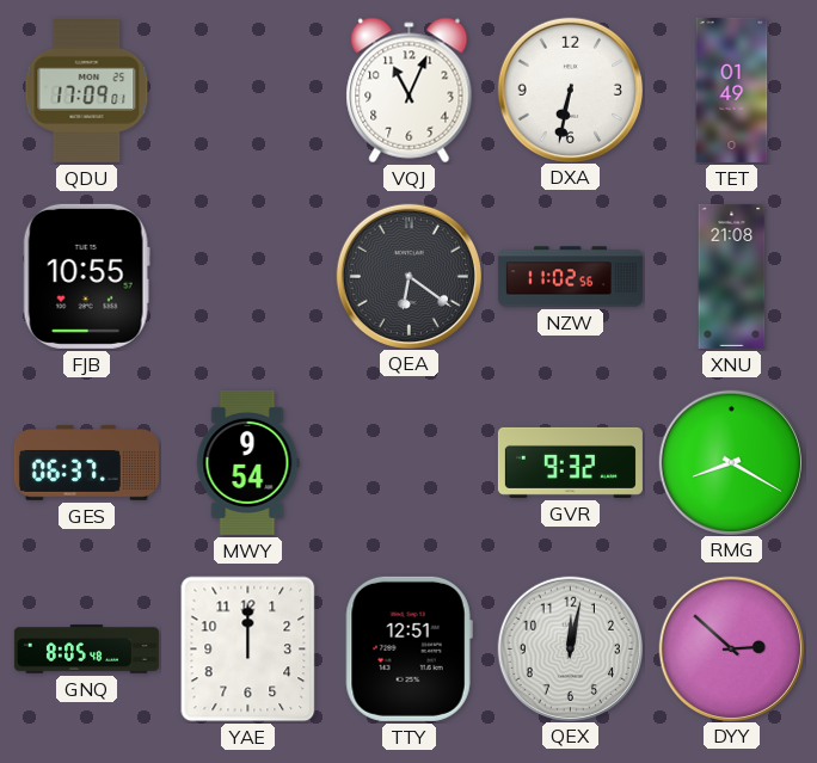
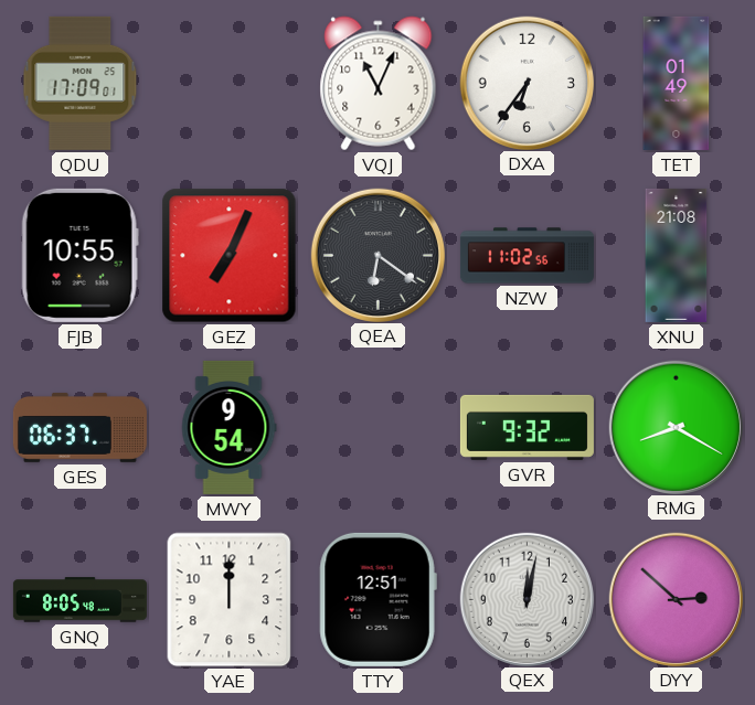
DXA: 6:32 -> 6:36 (527, 83)
GEZ: none -> 7:04 (230, 256)
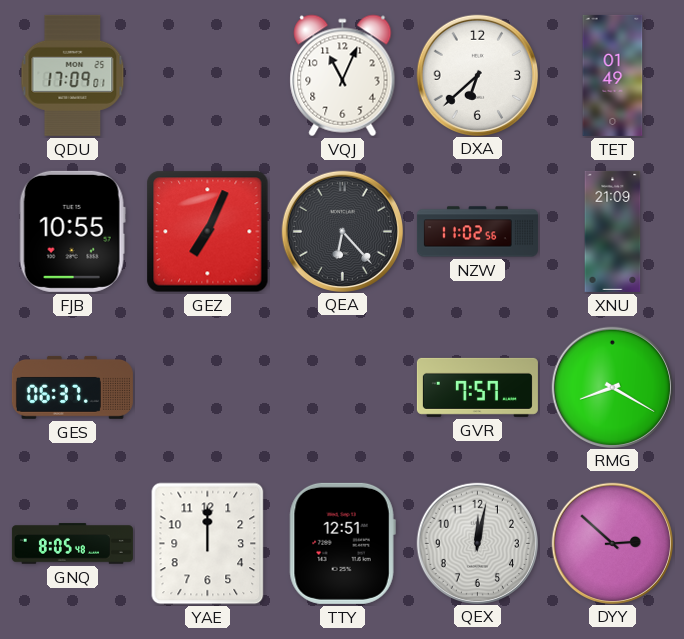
DXA: 6:36 -> 6:38 (477, 75)
QEA: 6:21 -> 6:23 (342, 231)
XNU: 21:08 -> 21:09 (613, 231)
MWY: 9:54 -> none (230, 427)
GVR: 9:32 -> 7:57 (477, 387)
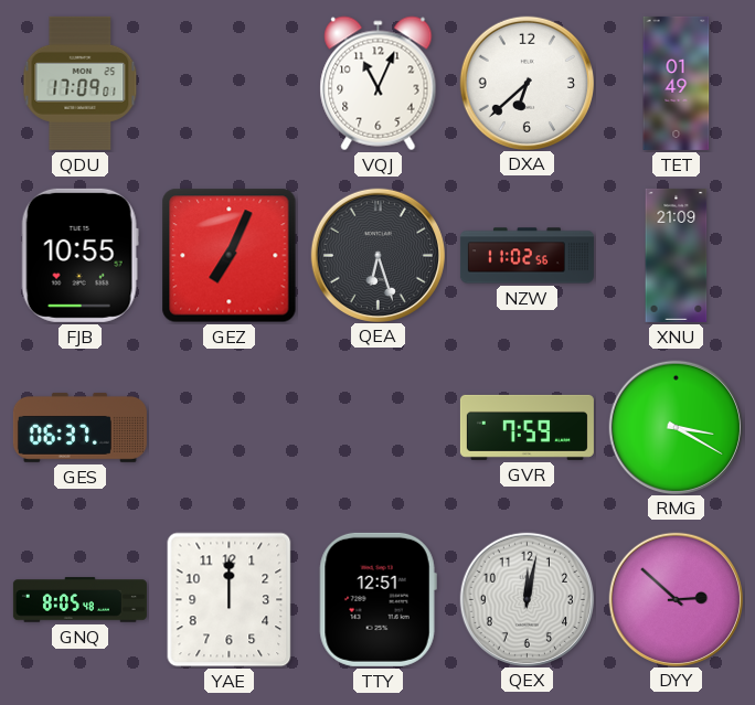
QEA: 6:23 -> 6:27 (377, 255)
GVR: 7:57 -> 7:59 (527, 427)
RMG: 8:20 -> 3:20 (676, 427)
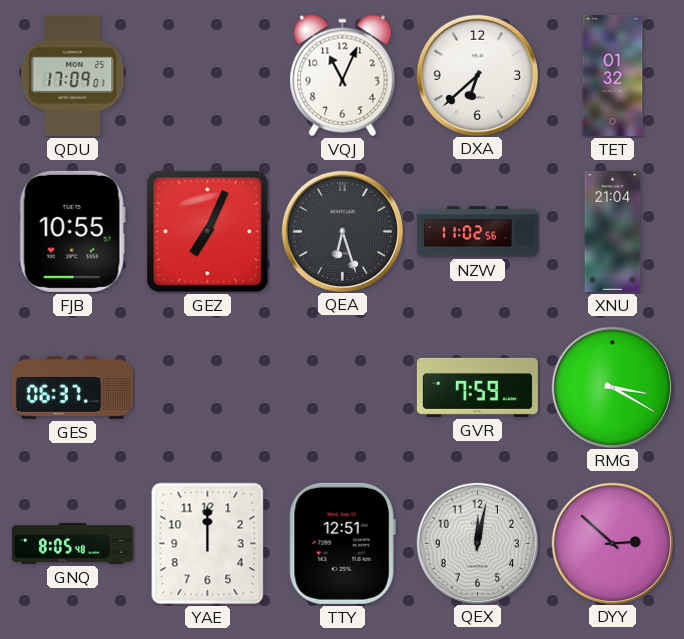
TET: 01:49 -> 01:32 (613, 75)
XNU: 21:09 -> 21:04 (613, 231)
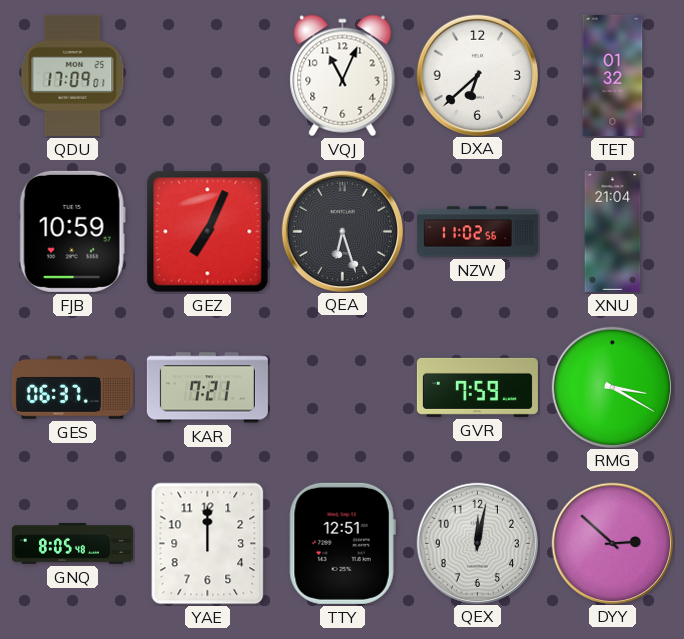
FJB: 10:55 -> 10:59 (72, 231)
KAR: none -> 7:21 (207, 388)
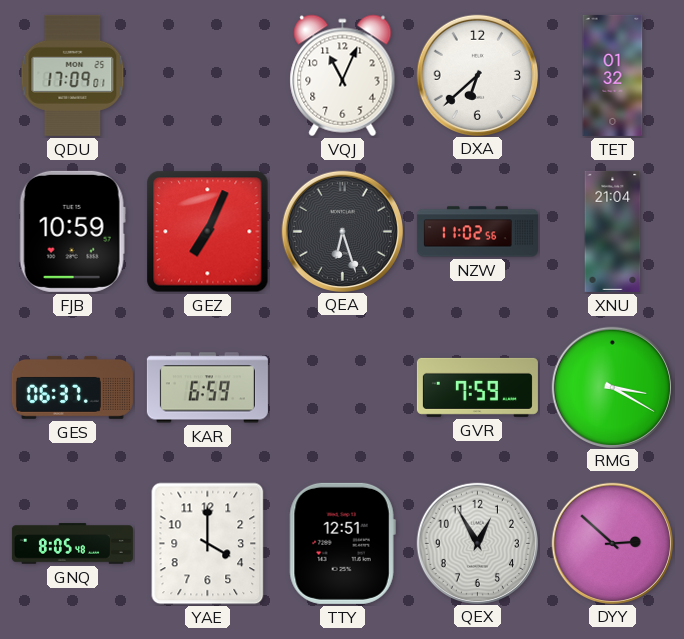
KAR: 7:21 -> 6:59 (207, 388)
YAE: 12:00 -> 4:00 (208, 544)
QEX: 12:02 -> 12:55 (477, 543)
